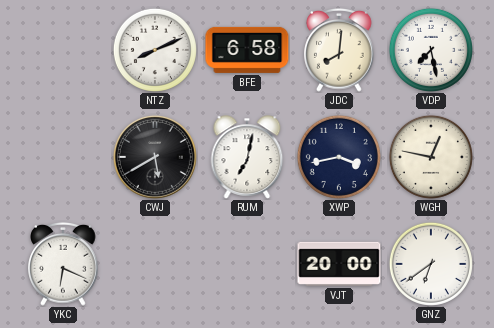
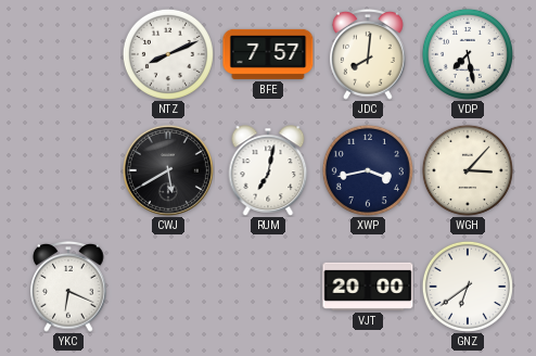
BFE: 6:58 -> 7:57 (268, 54)
WGH: 12:47 -> 3:07 (468, 170)
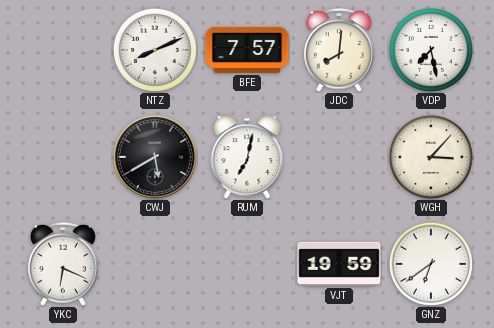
XWP: 3:43 -> none (368, 170)
VJT: 20:00 -> 19:59 (339, 264)
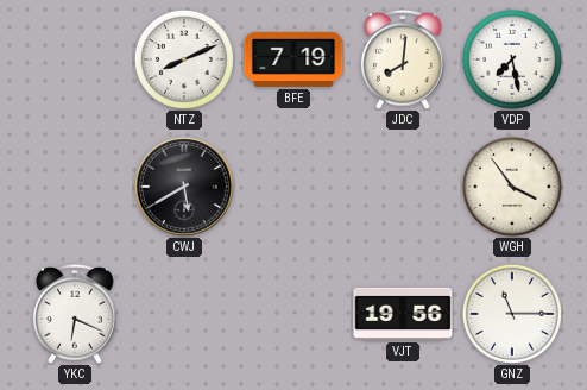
BFE: 7:57 -> 7:19 (293, 59)
RUM: 7:02 -> none (247, 157)
WGH: 3:07 -> 3:54 (512, 187)
VJT: 19:59 -> 19:56 (403, 314)
GNZ: 6:39 -> 11:15 (512, 314)
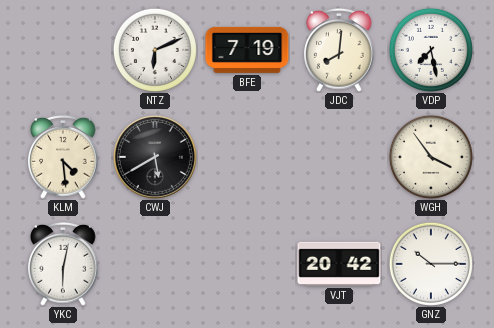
NTZ: 8:11 -> 6:11 (155, 50)
KLM: none -> 4:29 (63, 158)
YKC: 6:19 -> 6:02 (63, 265)
VJT: 19:56 -> 20:42 (339, 264)
GNZ: 11:15 -> 10:15 (431, 264)
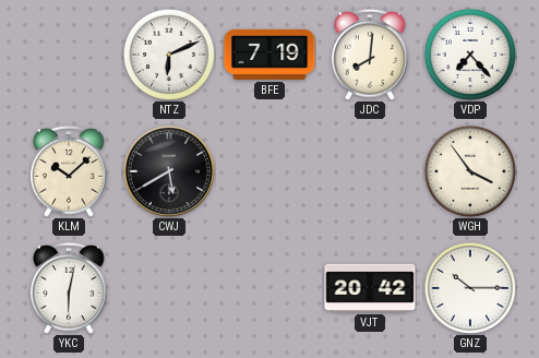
VDP: 7:28 -> 7:23 (470, 55)
KLM: 4:29 -> 10:08 (69, 172)
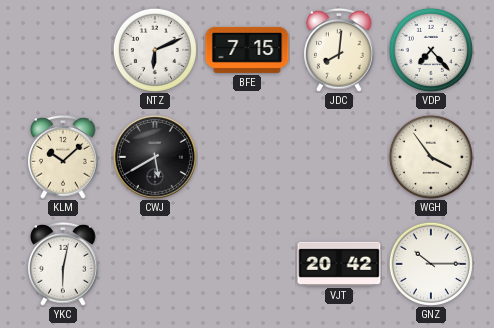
BFE: 7:19 -> 7:15 (247, 50)
